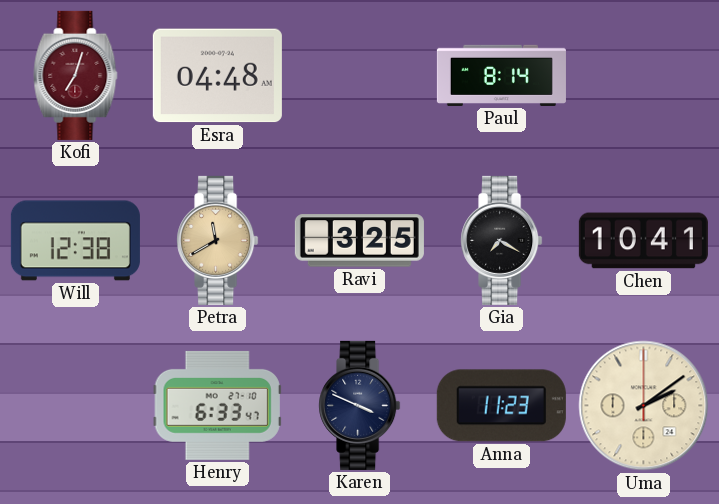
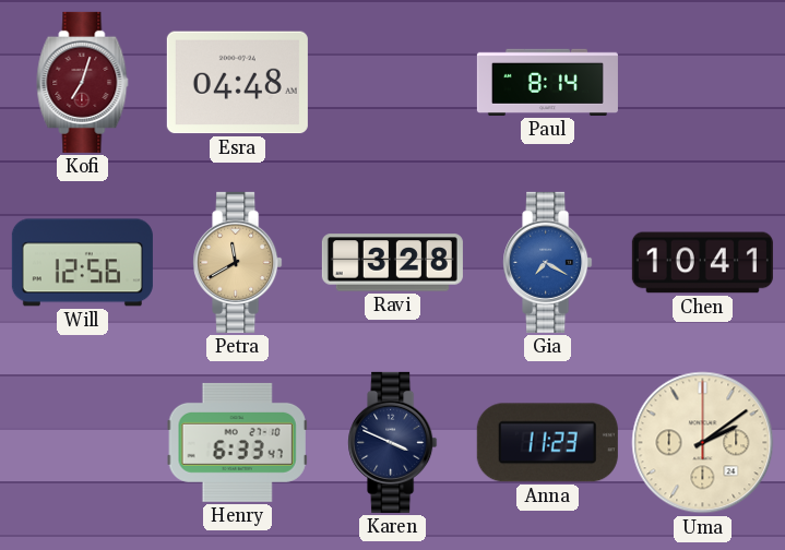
Will: 12:38 -> 12:56 (82, 263)
Ravi: 3:25 -> 3:28 (392, 263)
Gia dial: black -> blue (548, 262)
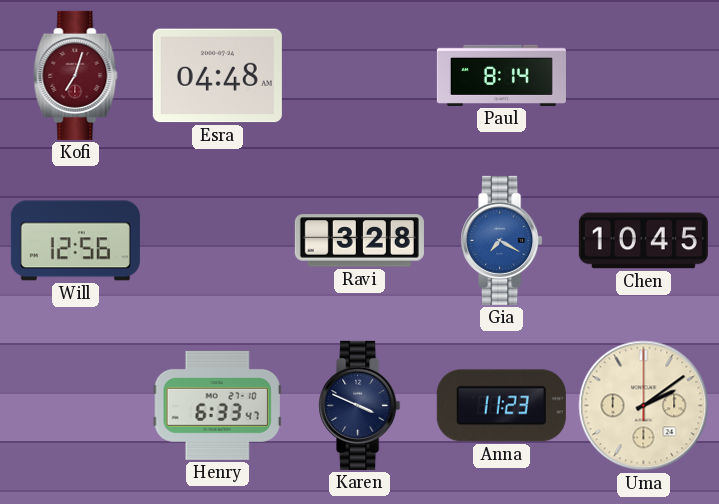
Petra: 11:40 -> none (238, 262)
Chen: 10:41 -> 10:45 (643, 241)
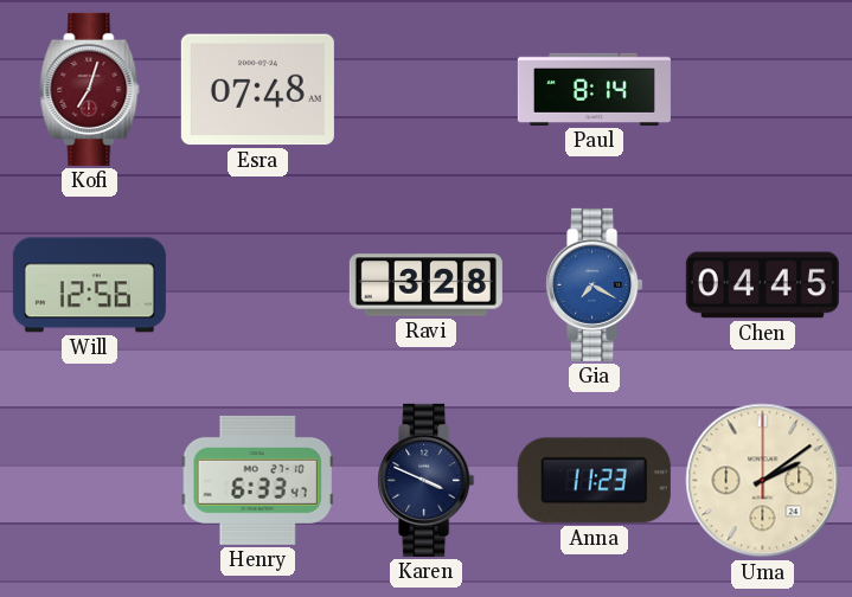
Esra: 04:48 -> 07:48 (257, 90)
Chen: 10:45 -> 04:45 (762, 285)
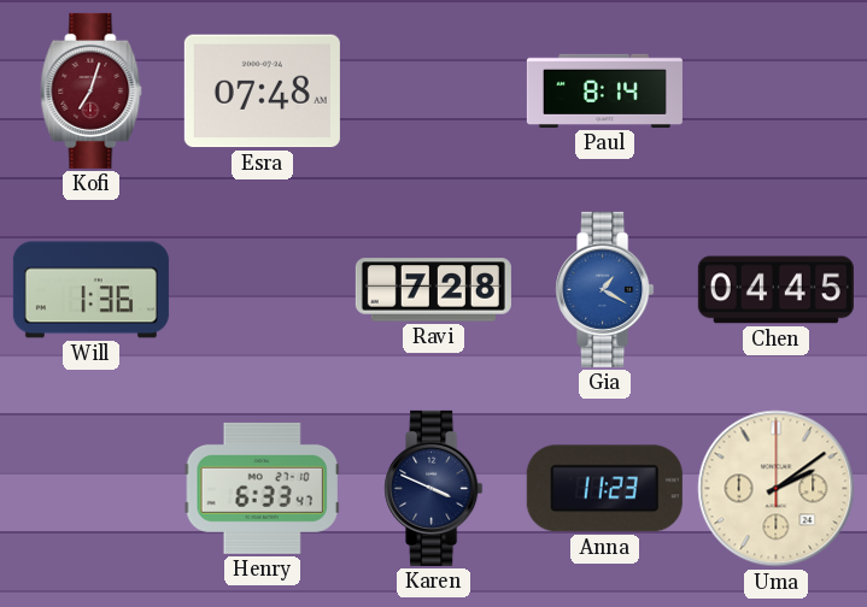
Will: 12:56 -> 1:36 (90, 290)
Ravi: 3:28 -> 7:28 (433, 290)
Gia: 7:20 -> 1:20 (605, 289)
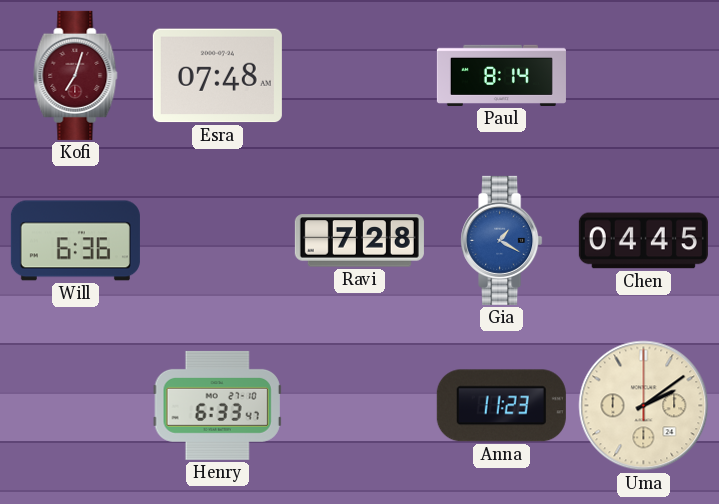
Will: 1:36 -> 6:36 (75, 241)
Karen: 3:49 -> none (434, 488)
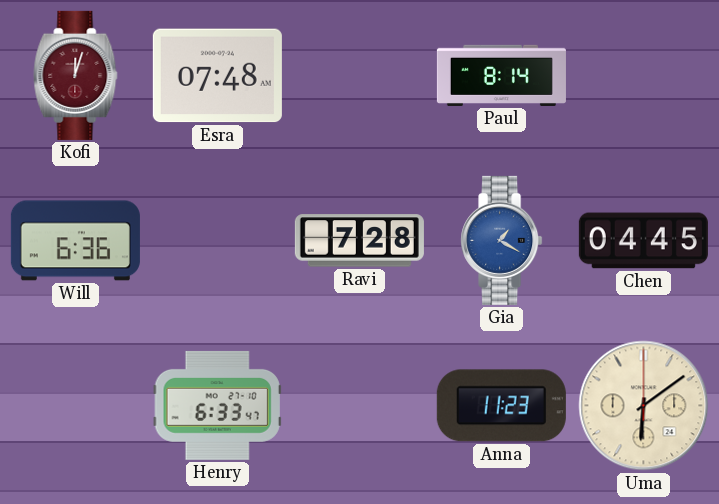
Kofi: 7:03 -> 12:03 (76, 75)
Uma: 2:09 -> 6:09 (644, 406)
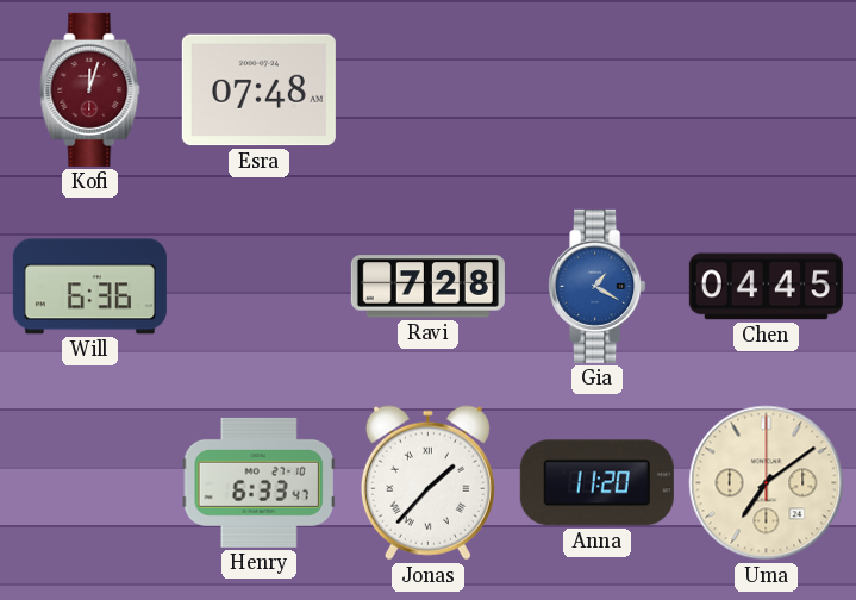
Paul: 8:14 -> none (501, 75)
Jonas: none -> 1:37 (427, 483)
Anna: 11:23 -> 11:20 (596, 483)
Uma: 6:09 -> 7:09 (767, 483)
